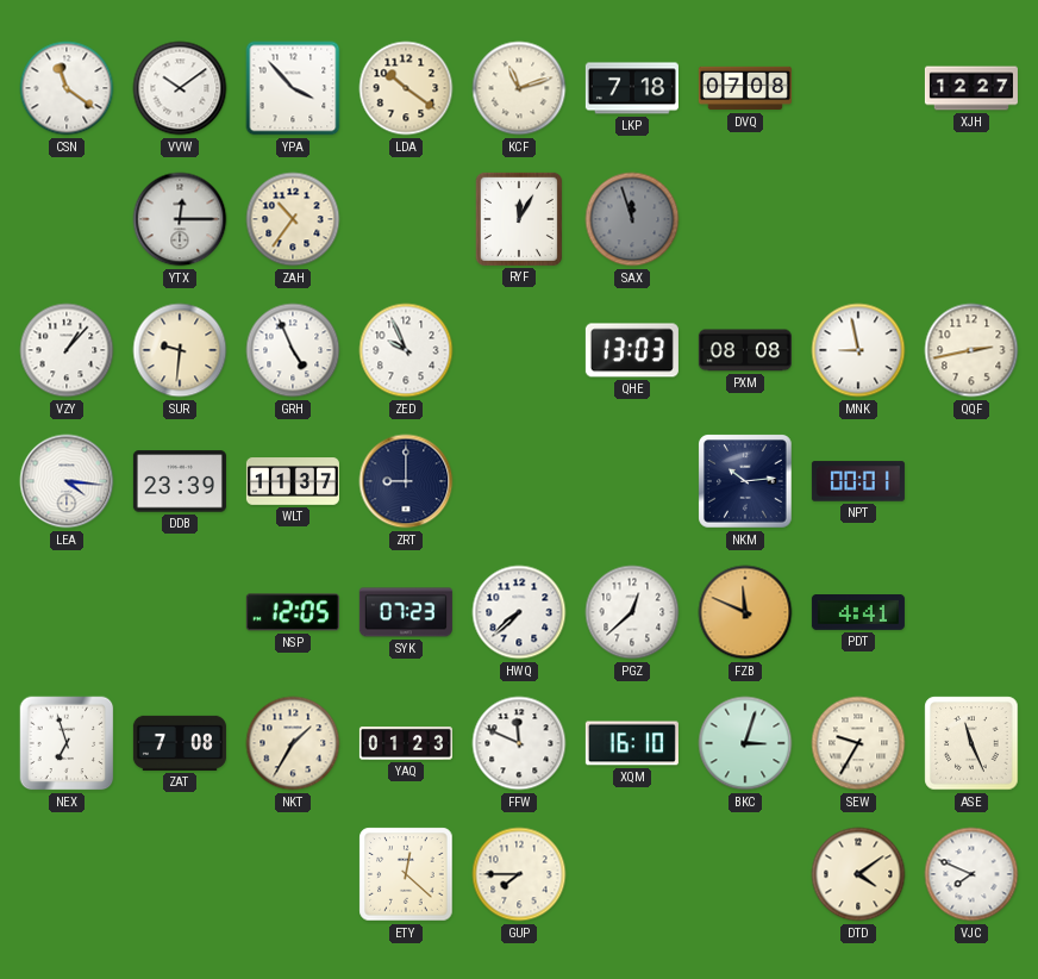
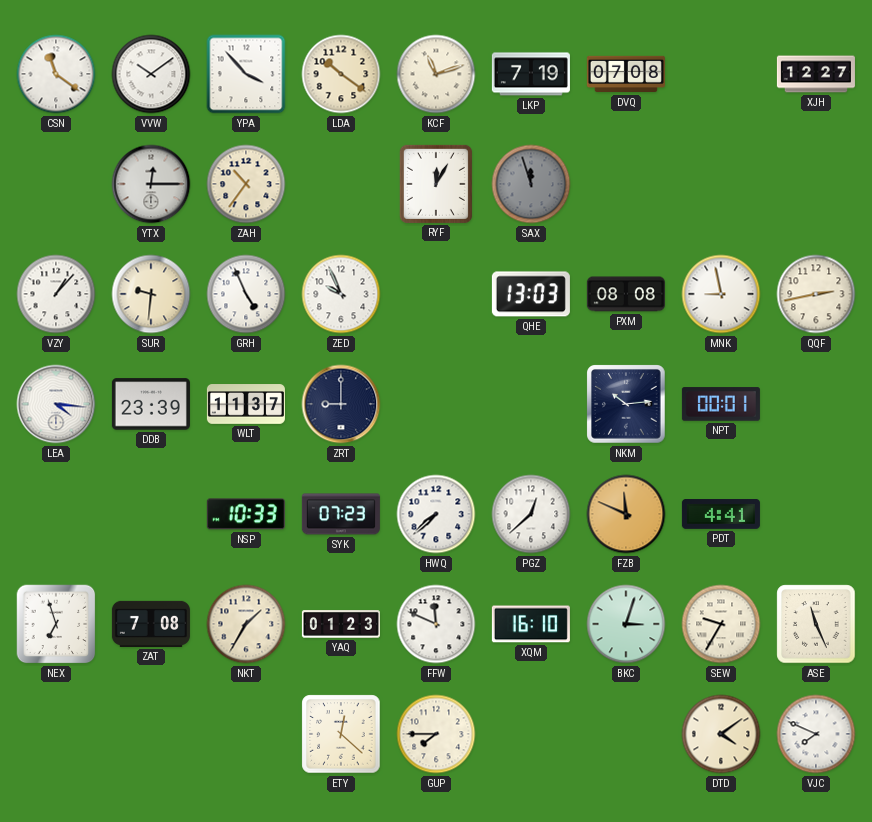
LKP: 7:18 -> 7:19 (531, 74)
NSP: 12:05 -> 10:33 (246, 514)
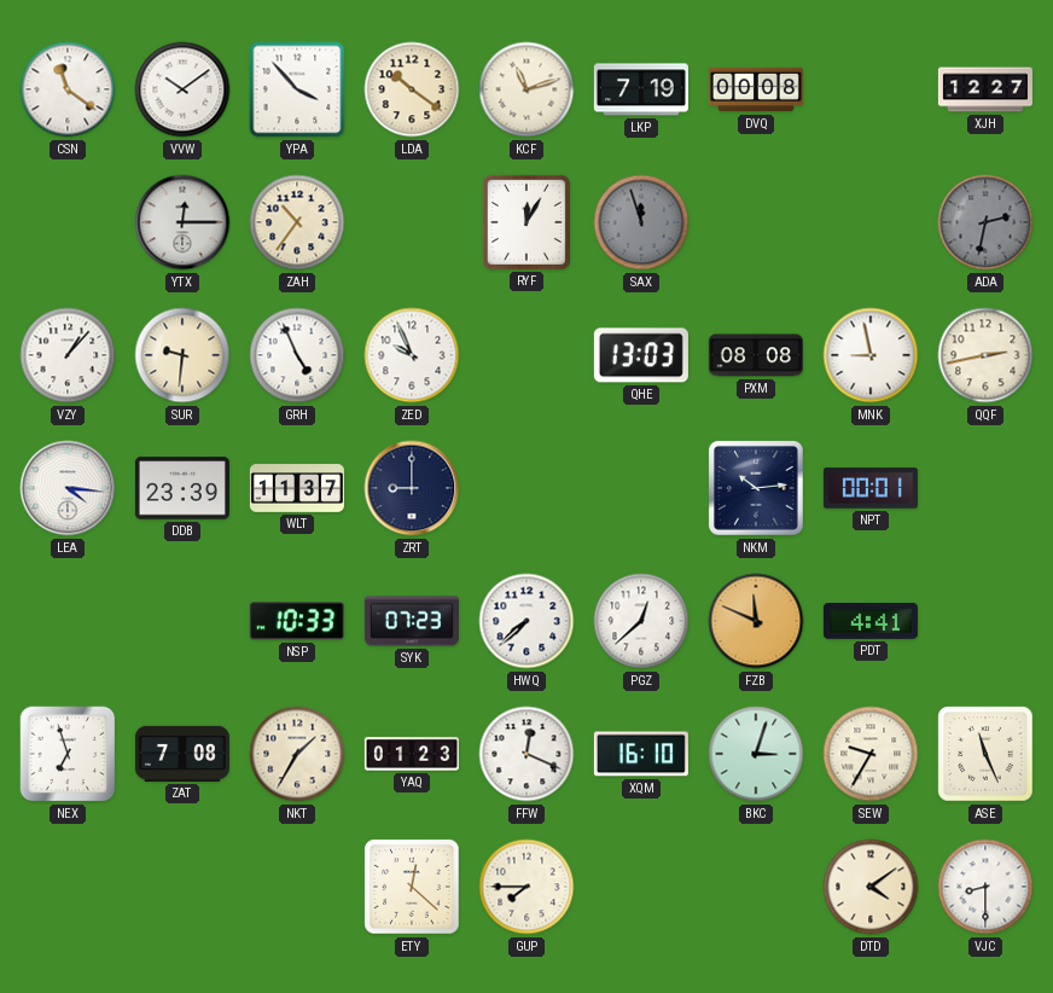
DVQ: 07:08 -> 00:08 (756, 89)
ADA: none -> 2:32 (985, 222)
FFW: 11:49 -> 12:19 (526, 754)
VJC: 7:49 -> 8:30 (985, 887)
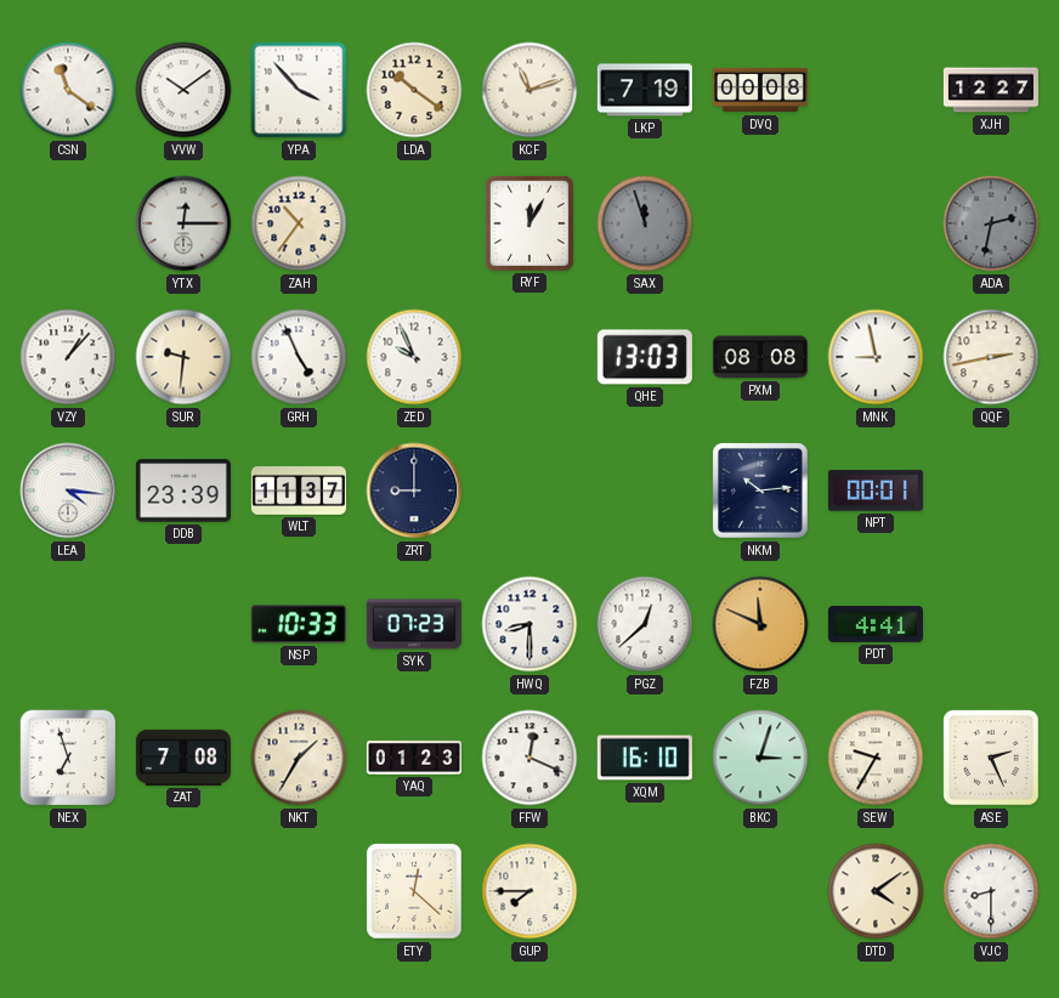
HWQ: 7:38 -> 8:30 (529, 624)
ASE: 11:26 -> 2:26 (991, 758)
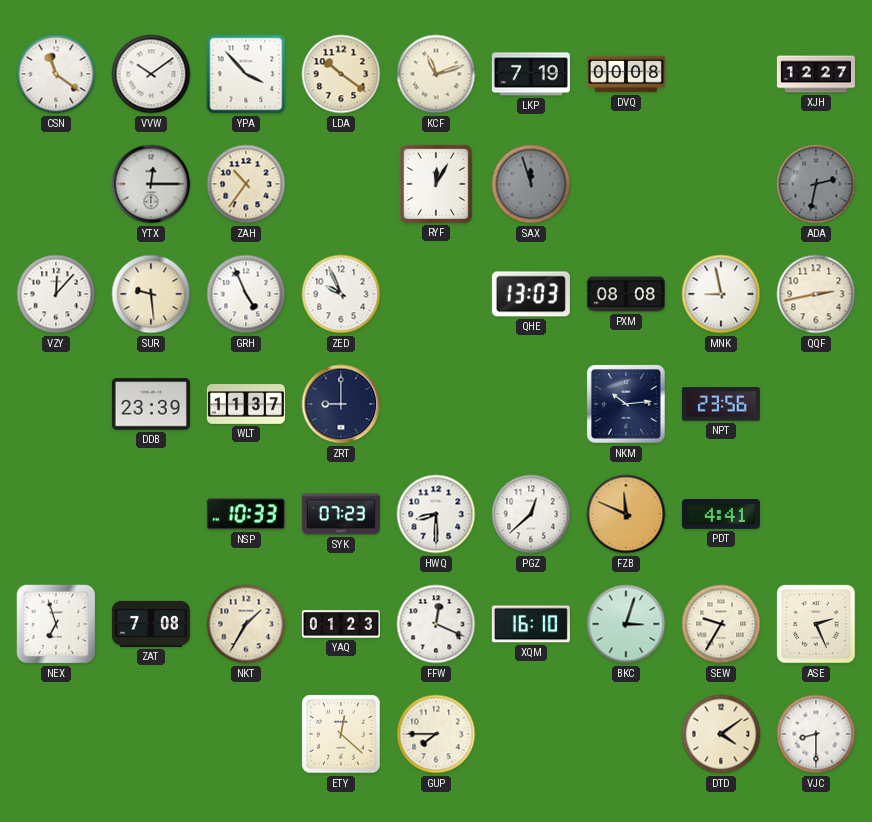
VZY: 1:07 -> 12:07 (56, 294)
SUR: 9:31 -> 9:29 (151, 294)
LEA: 4:16 -> none (68, 491)
NPT: 00:01 -> 23:56 (721, 404)
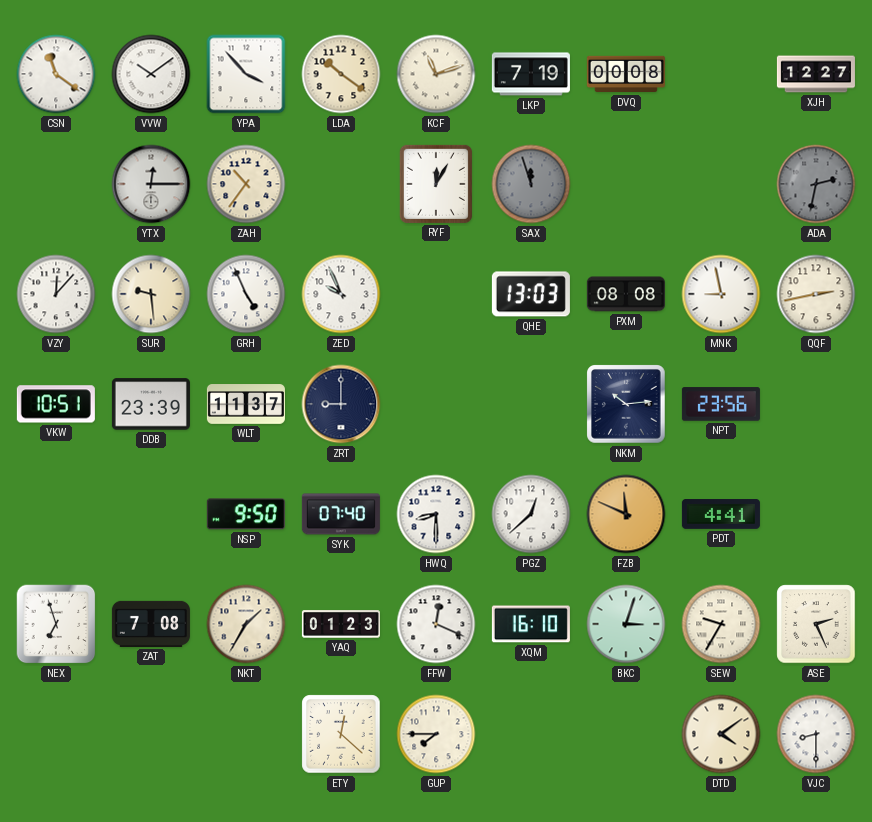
VKW: none -> 10:51 (56, 404)
NSP: 10:33 -> 9:50 (246, 514)
SYK: 07:23 -> 07:40 (341, 514)
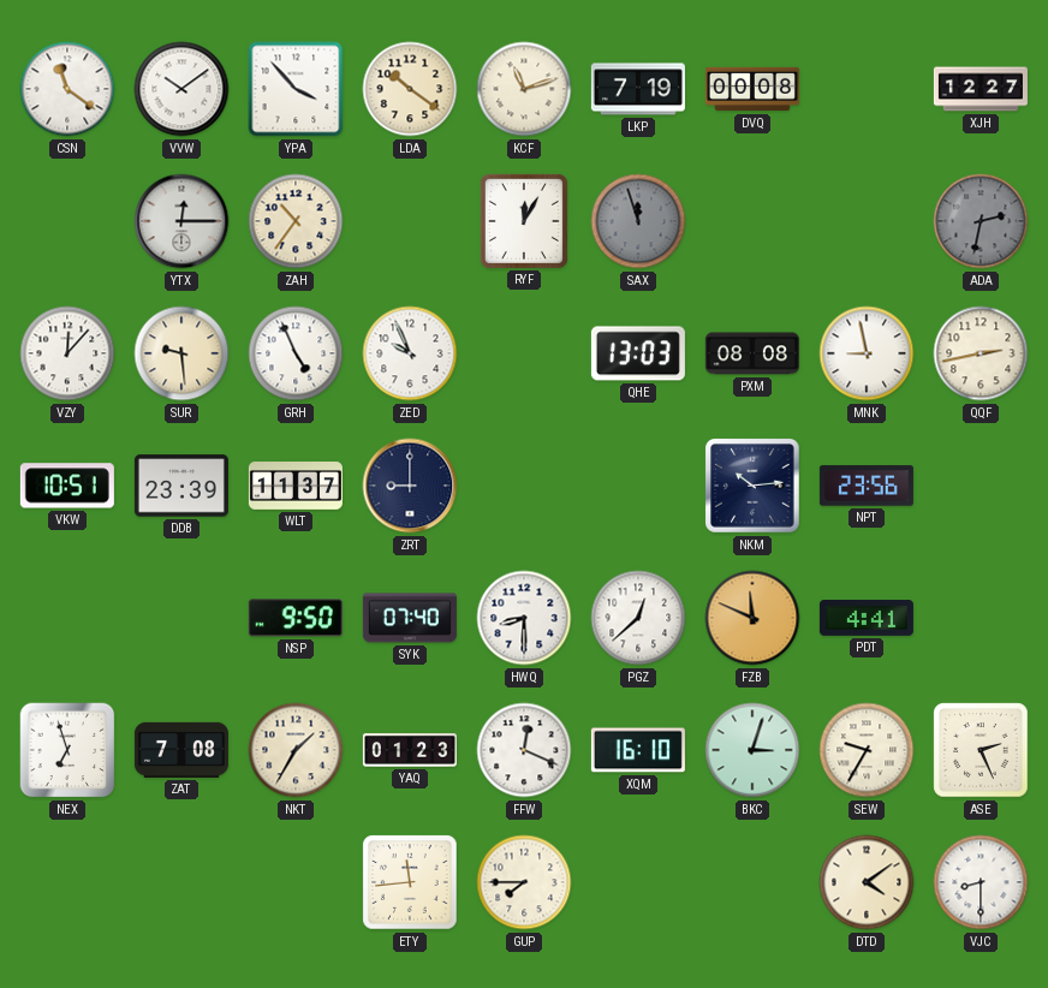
ETY: 12:22 -> 11:44 (410, 882)
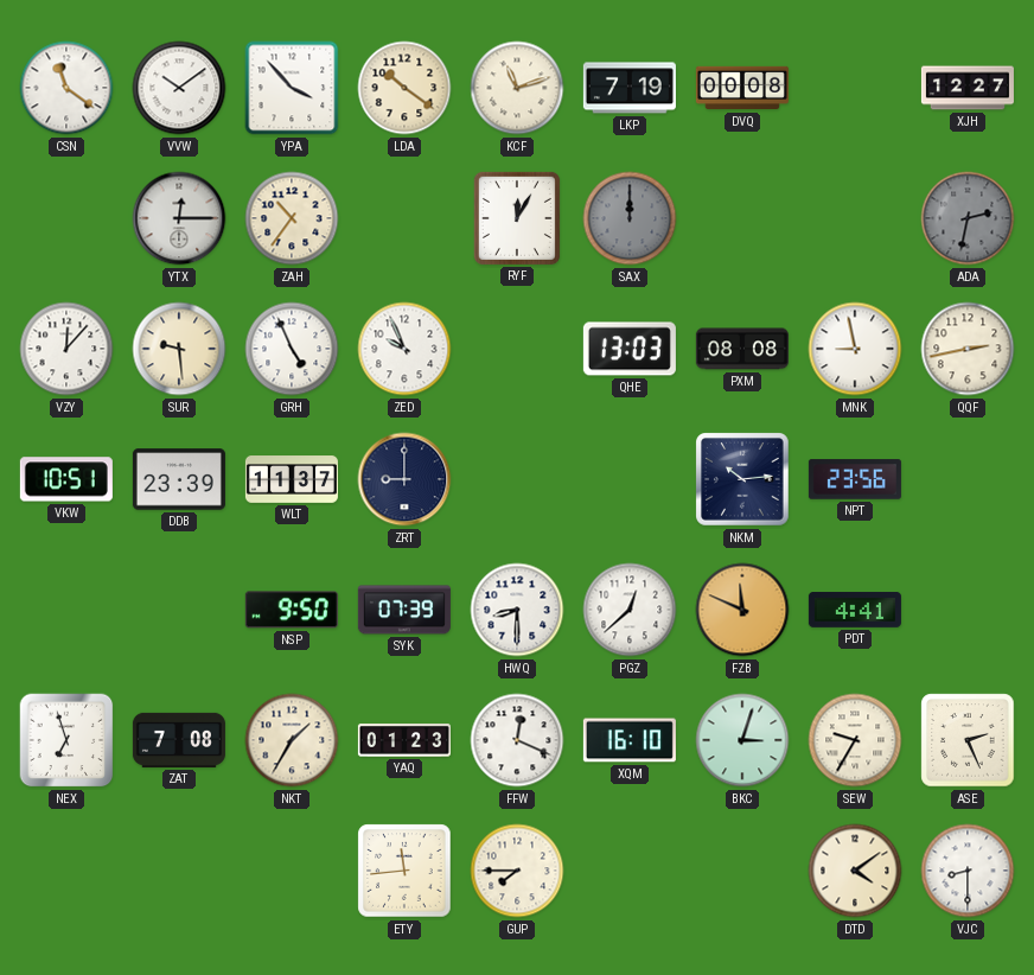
SAX: 11:57 -> 12:00 (630, 218)
SYK: 07:40 -> 07:39 (404, 610)
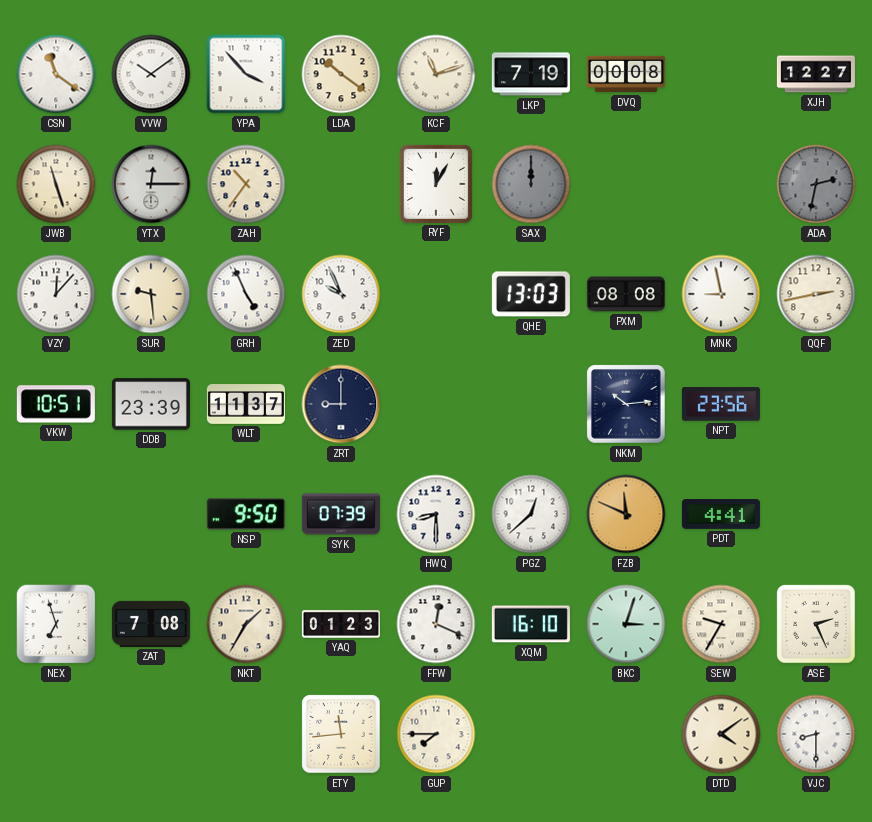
JWB: none -> 11:27 (56, 184)
